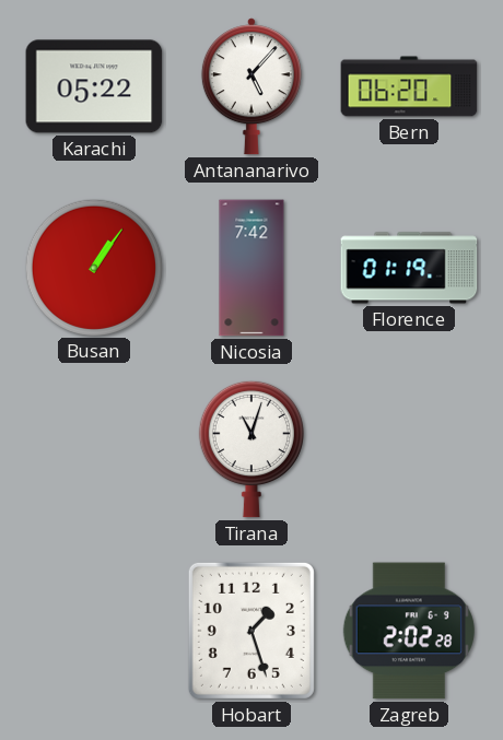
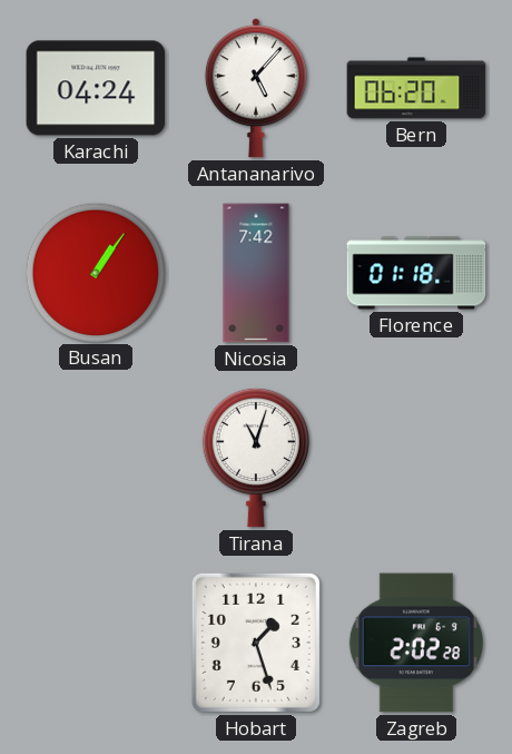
Karachi: 05:22 -> 04:24 (96, 88)
Florence: 01:19 -> 01:18 (416, 273)
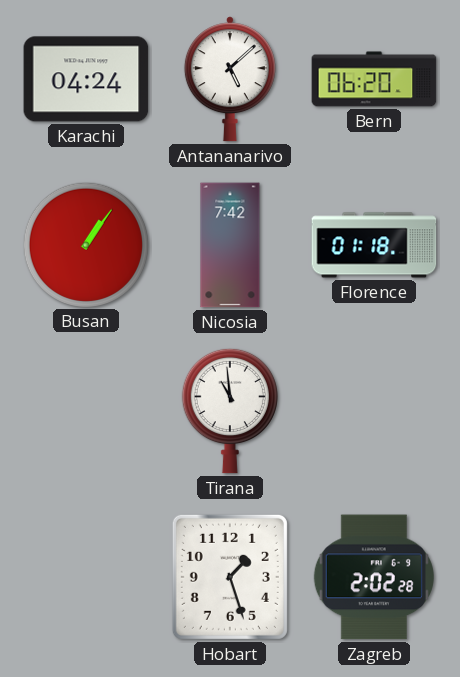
Antananarivo: 5:07 -> 5:08 (230, 79)
Tirana: 11:03 -> 10:59 (230, 411)
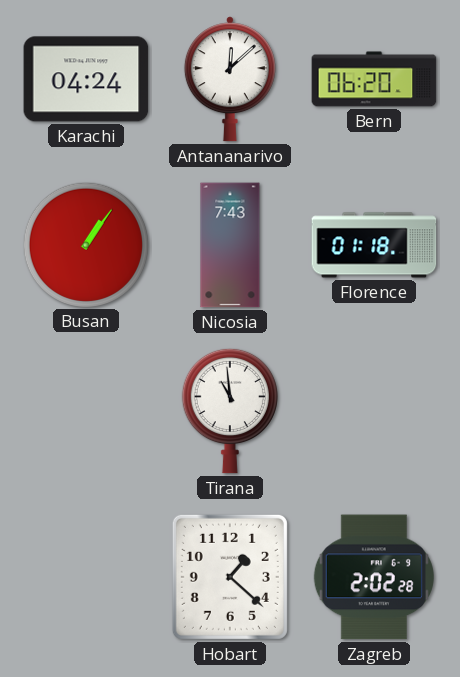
Antananarivo: 5:08 -> 12:08 (230, 79)
Nicosia: 7:42 -> 7:43 (230, 245)
Hobart: 1:27 -> 1:22 (230, 577)
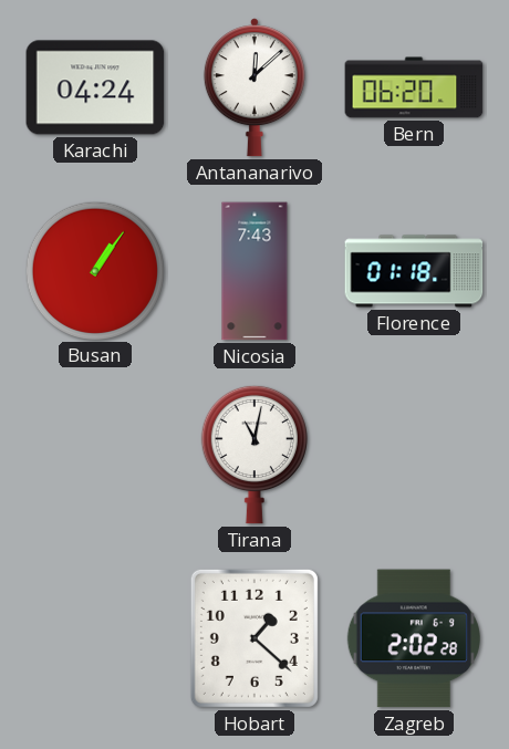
Tirana: 10:59 -> 11:02 (254, 455)
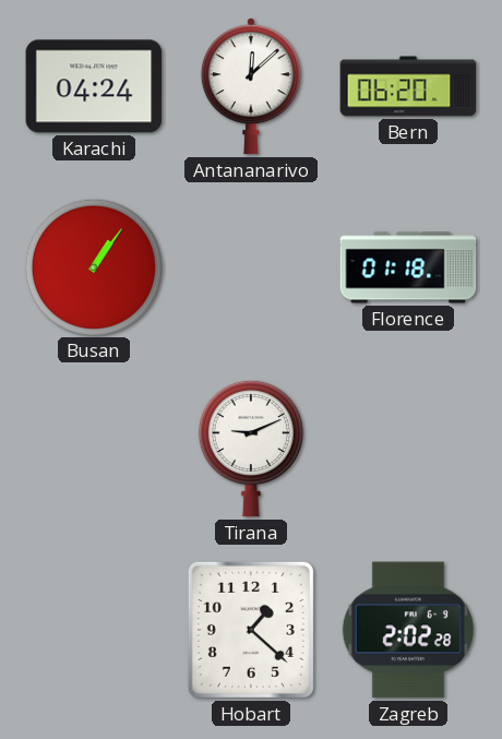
Nicosia: 7:43 -> none (254, 271)
Tirana: 11:02 -> 9:11 (251, 449)
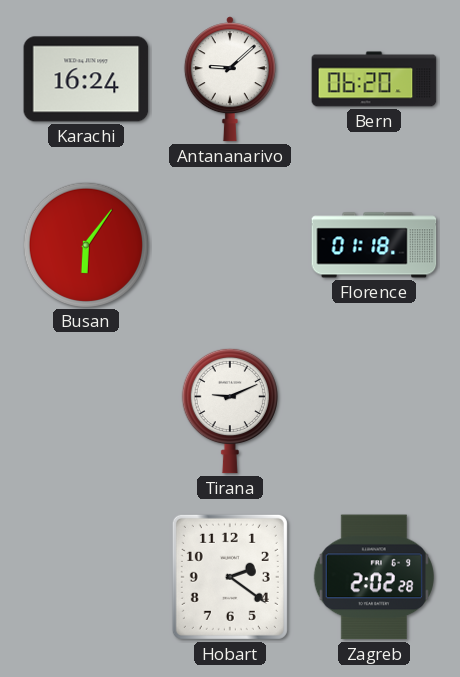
Karachi: 04:24 -> 16:24 (86, 79)
Antananarivo: 12:08 -> 9:08 (230, 79)
Busan: 1:06 -> 6:06 (85, 244)
Hobart: 1:22 -> 2:21 (230, 577)
